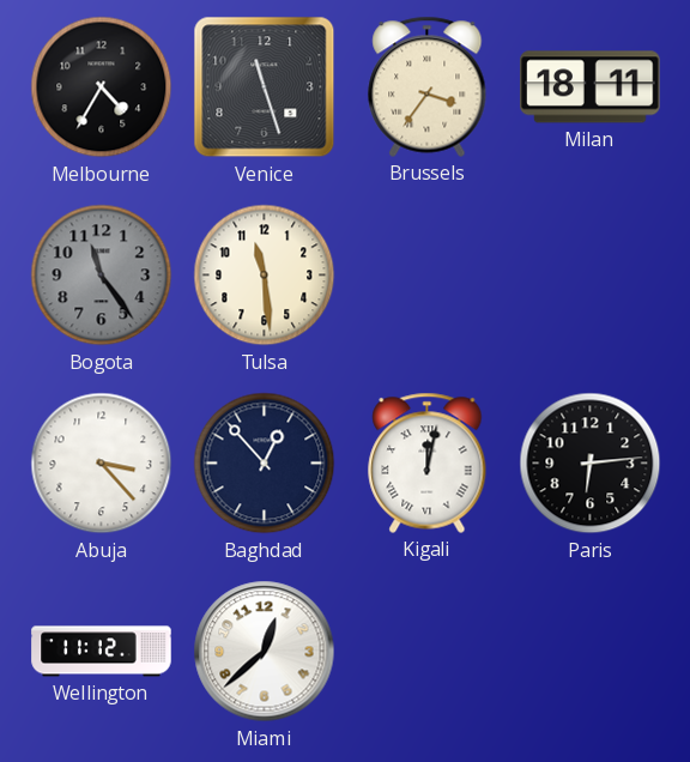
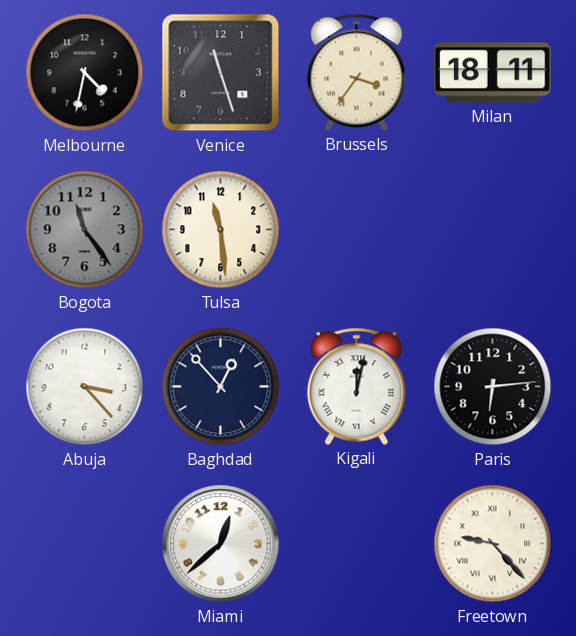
Melbourne: 4:35 -> 4:32 (85, 73)
Wellington: 11:12 -> none (102, 652)
Freetown: none -> 9:23 (493, 544)
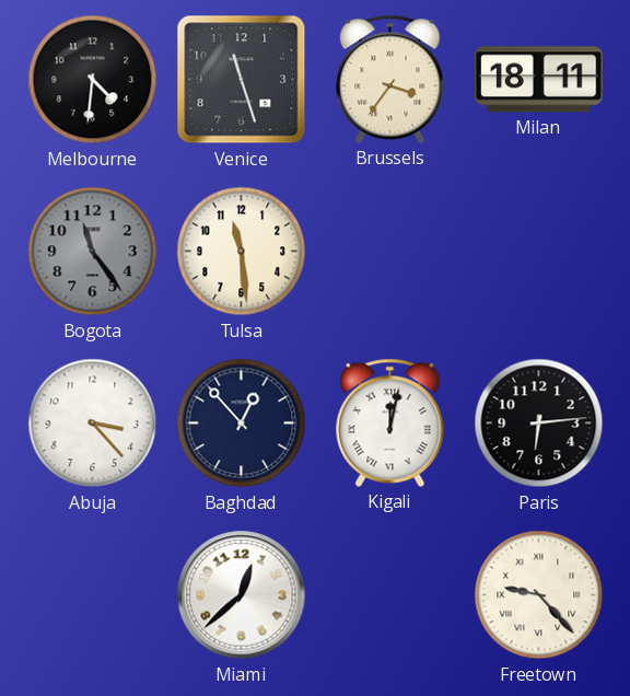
Melbourne: 4:32 -> 4:31 (93, 80)
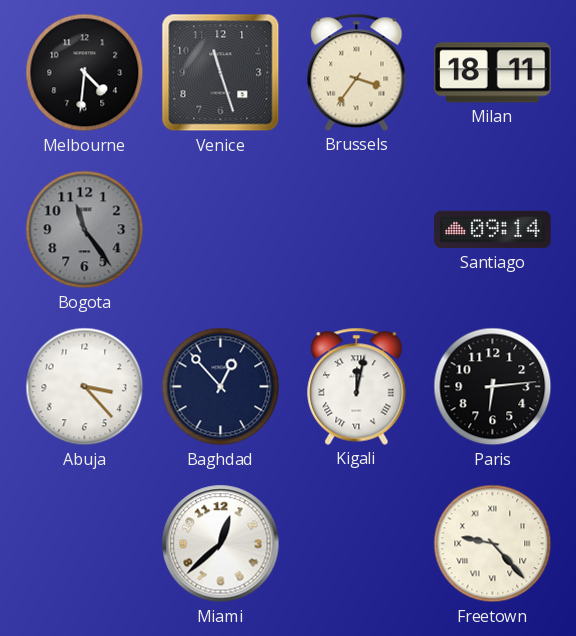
Tulsa: 11:29 -> none (242, 252)
Santiago: none -> 09:14 (493, 230)
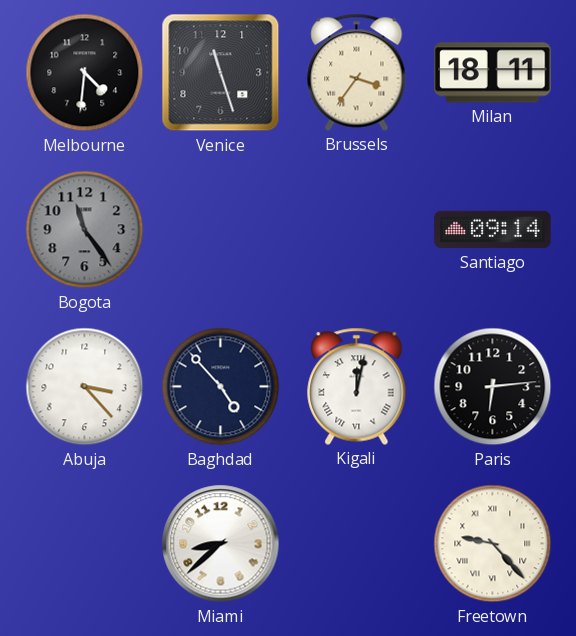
Baghdad: 12:53 -> 4:53 (221, 387)
Miami: 12:38 -> 8:38 (221, 544)
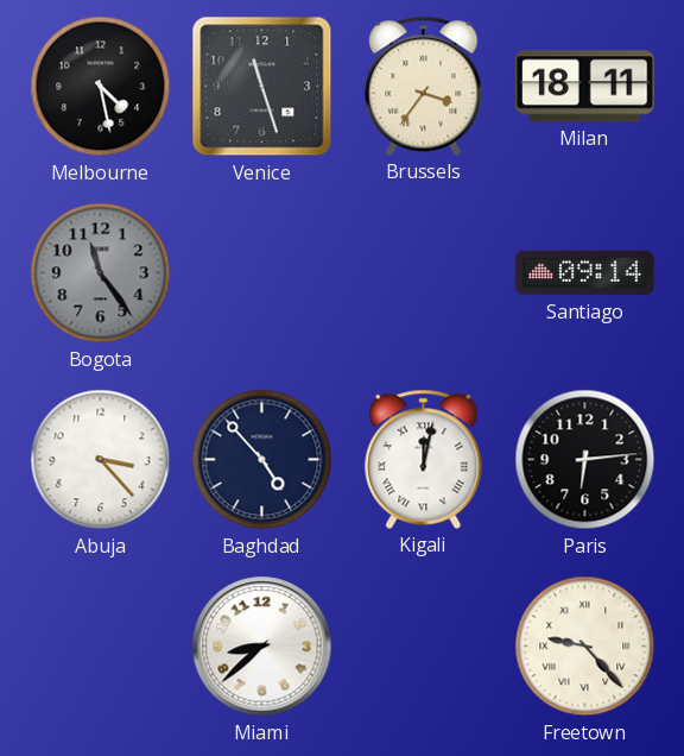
Melbourne: 4:31 -> 4:28 (101, 87)
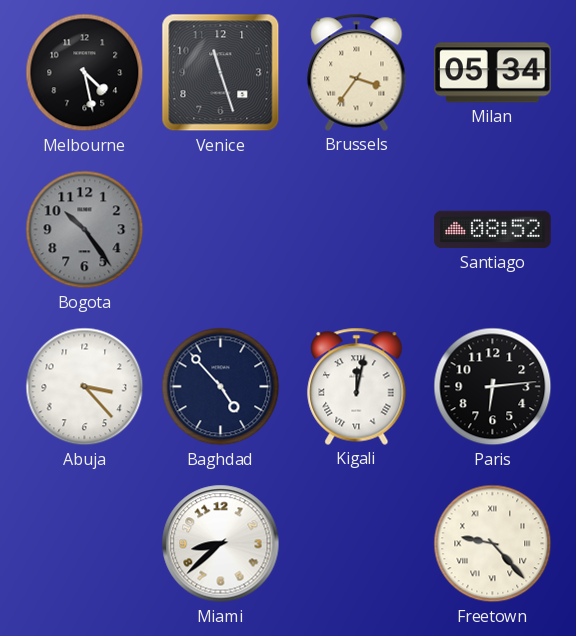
Milan: 18:11 -> 05:34 (493, 73)
Bogota: 11:24 -> 10:24 (85, 230)
Santiago: 09:14 -> 08:52 (493, 230)
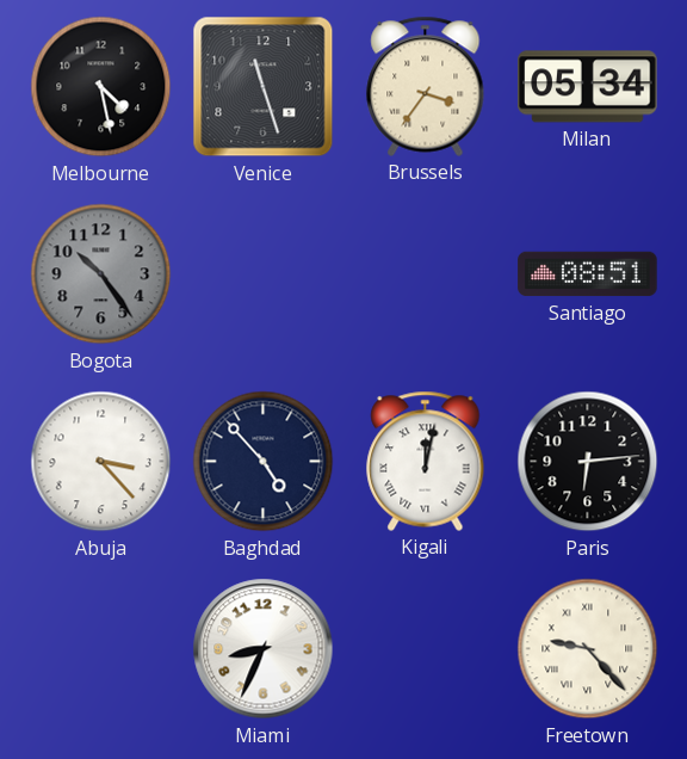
Santiago: 08:52 -> 08:51 (588, 274)
Miami: 8:38 -> 8:34 (264, 649)
